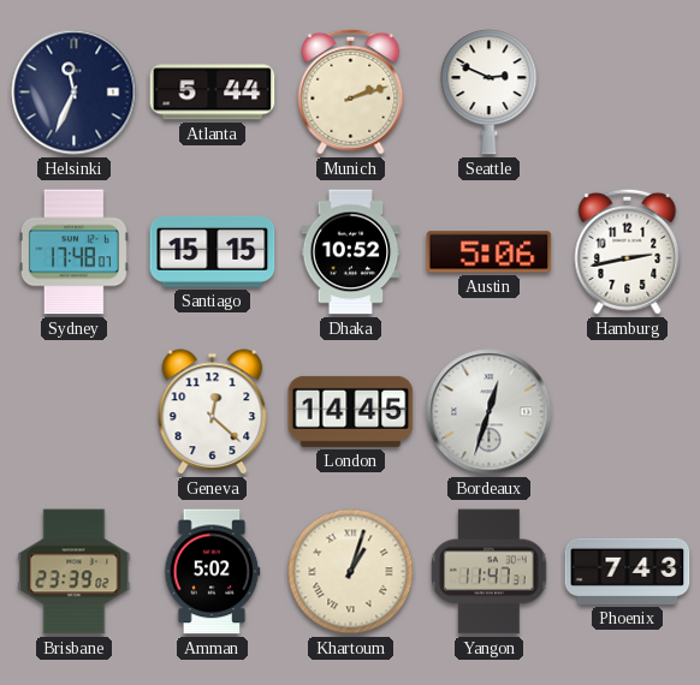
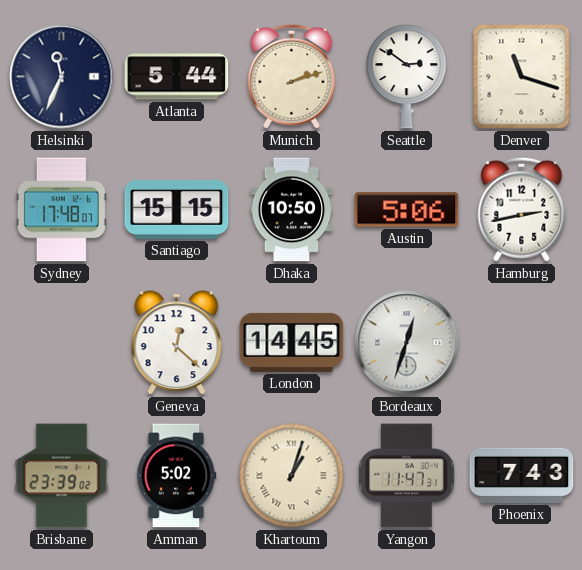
Seattle: 2:49 -> 2:51 (407, 77)
Denver: none -> 11:18 (522, 77)
Dhaka: 10:52 -> 10:50 (292, 210)
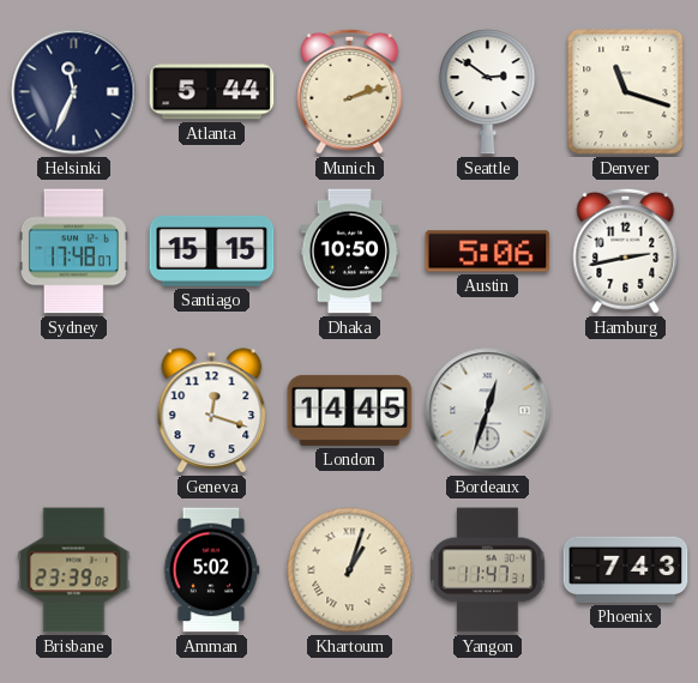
Geneva: 12:22 -> 12:18 (212, 411)
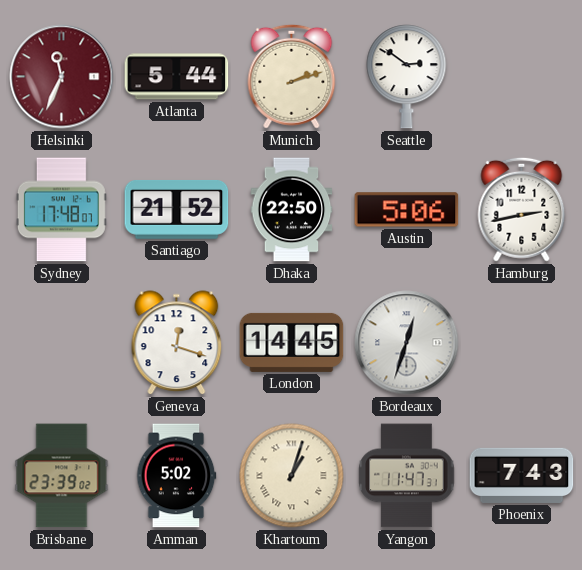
Helsinki dial: navy -> burgundy (62, 77)
Denver: 11:18 -> none (626, 92)
Santiago: 15:15 -> 21:52 (177, 209)
Dhaka: 10:50 -> 22:50 (292, 210)
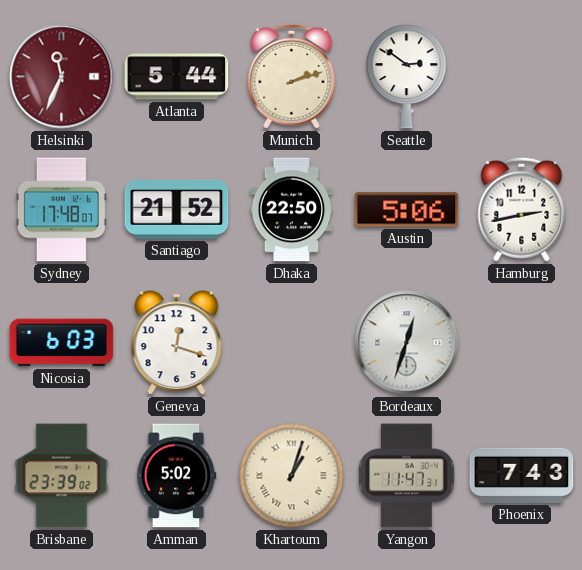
Nicosia: none -> 6:03 (62, 343)
London: 14:45 -> none (292, 342)
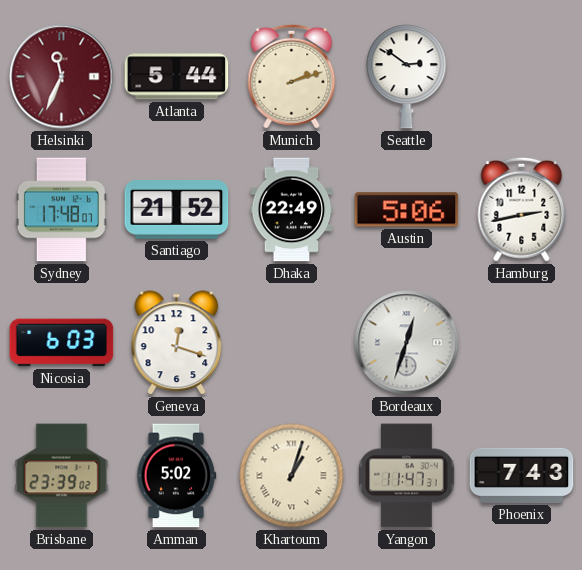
Dhaka: 22:50 -> 22:49 (292, 210)
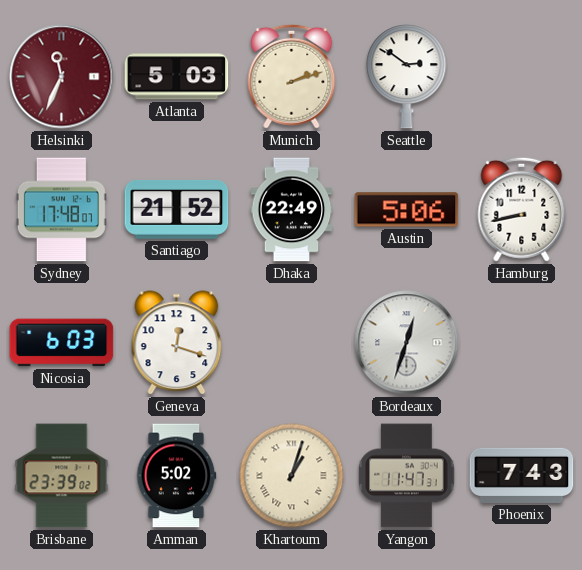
Atlanta: 5:44 -> 5:03 (177, 77)
Hamburg: 2:43 -> 8:43 (522, 209)
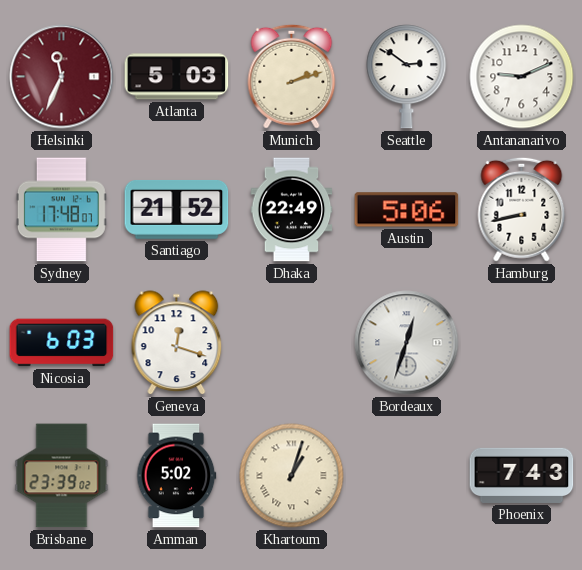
Antananarivo: none -> 9:11 (522, 77)
Yangon: 11:47 -> none (407, 476)
